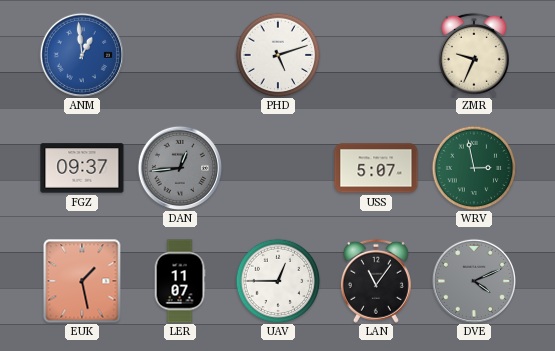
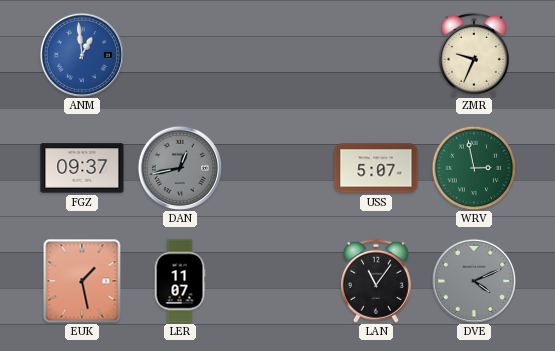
PHD: 5:12 -> none (278, 55)
DAN: 12:44 -> 12:43 (179, 167)
UAV: 12:45 -> none (278, 281)
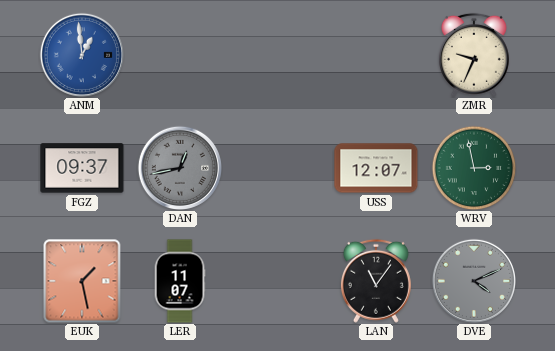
USS: 5:07 -> 12:07 (376, 168)
